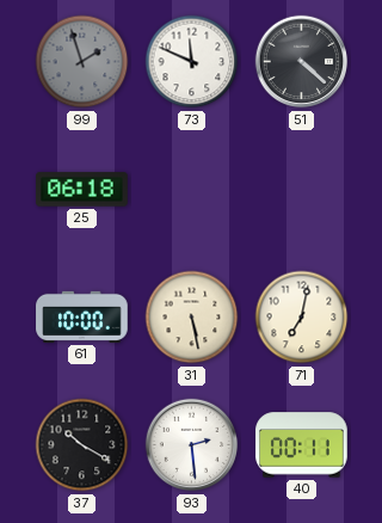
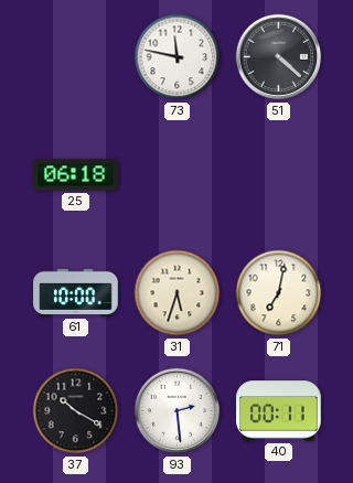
99: 1:57 -> none (82, 62)
73: 11:49 -> 11:47 (178, 57)
31: 5:28 -> 5:33 (178, 293)
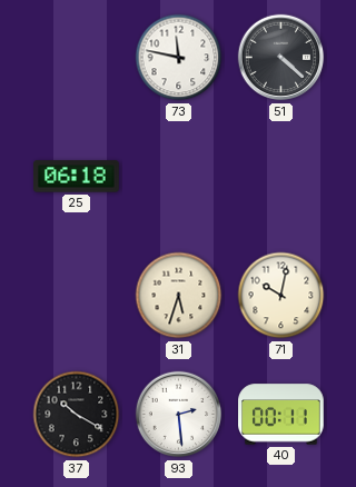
61: 10:00 -> none (76, 292)
71: 7:02 -> 10:02 (281, 296)
